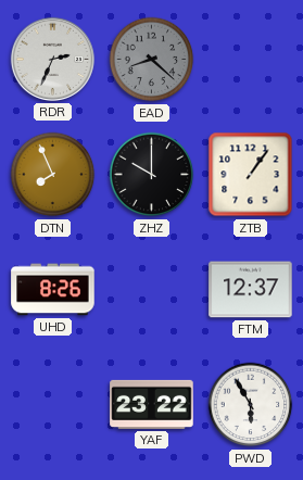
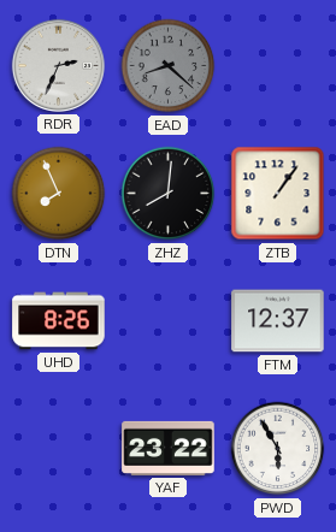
ZHZ: 10:00 -> 8:01 (169, 194)
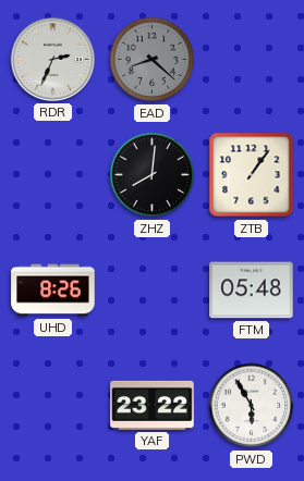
DTN: 7:56 -> none (59, 194)
FTM: 12:37 -> 05:48 (252, 291)
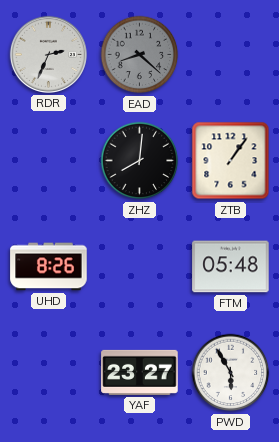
YAF: 23:22 -> 23:27 (140, 372)
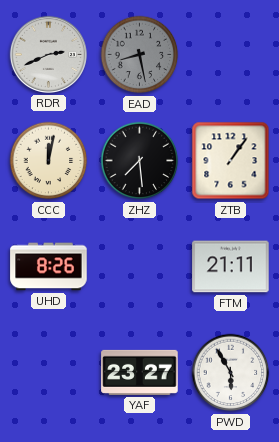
RDR: 2:34 -> 2:41 (48, 54)
EAD: 8:22 -> 8:28 (140, 55)
CCC: none -> 12:02 (49, 161)
ZHZ: 8:01 -> 7:29 (140, 161)
FTM: 05:48 -> 21:11 (231, 267)
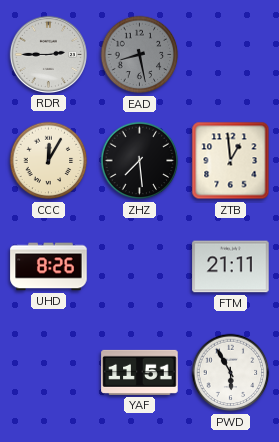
RDR: 2:41 -> 2:45 (48, 54)
CCC: 12:02 -> 12:05 (49, 161)
ZTB: 1:06 -> 12:59 (231, 161)
YAF: 23:27 -> 11:51 (140, 372)
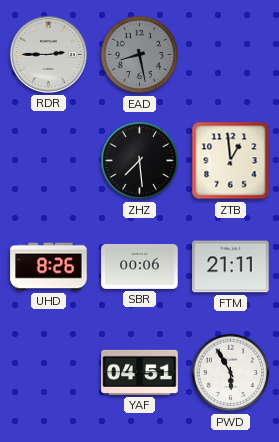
CCC: 12:05 -> none (49, 161)
SBR: none -> 00:06 (140, 266)
YAF: 11:51 -> 04:51 (140, 372)
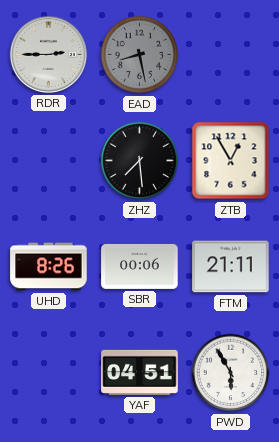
ZTB: 12:59 -> 12:55 (231, 161)
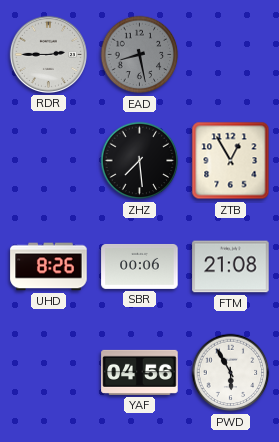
FTM: 21:11 -> 21:08 (231, 267)
YAF: 04:51 -> 04:56 (140, 372)
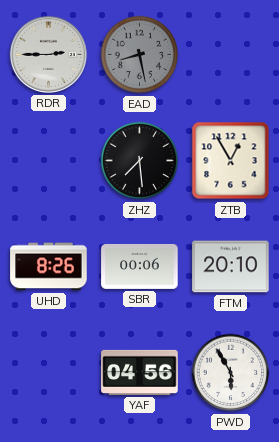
FTM: 21:08 -> 20:10 (231, 267)
